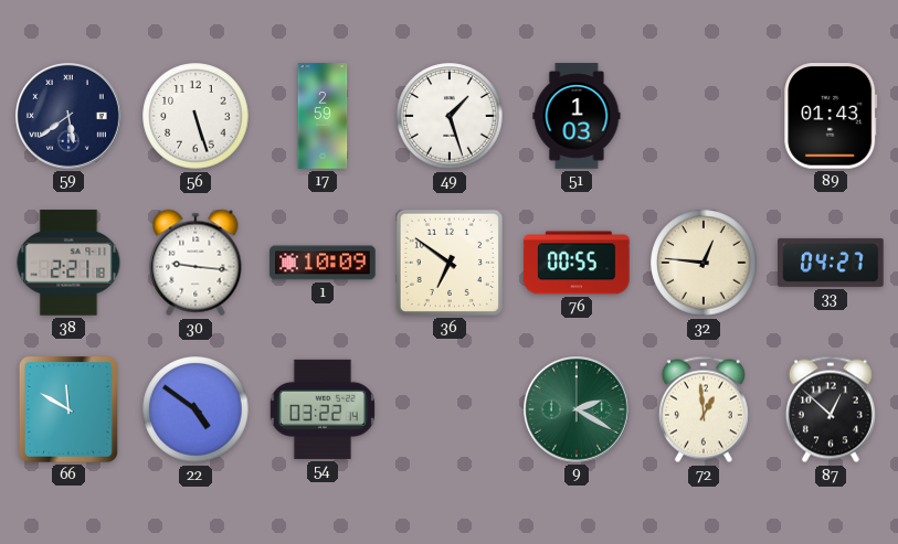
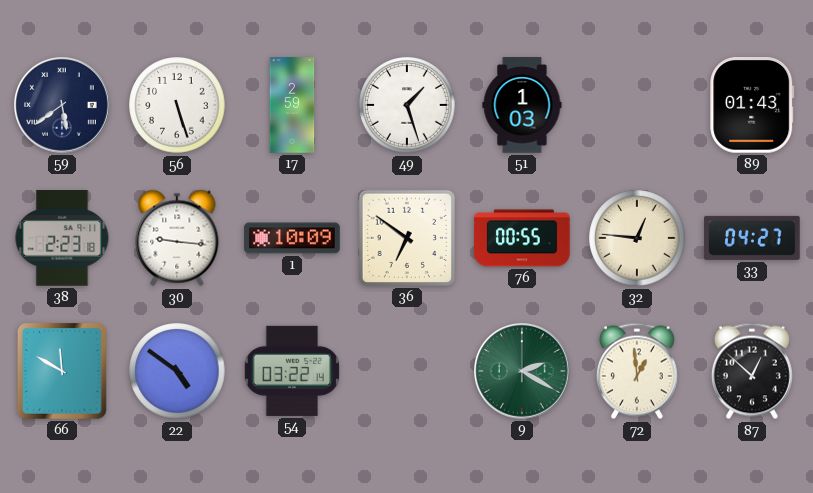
38: 2:21 -> 2:23 (62, 238)
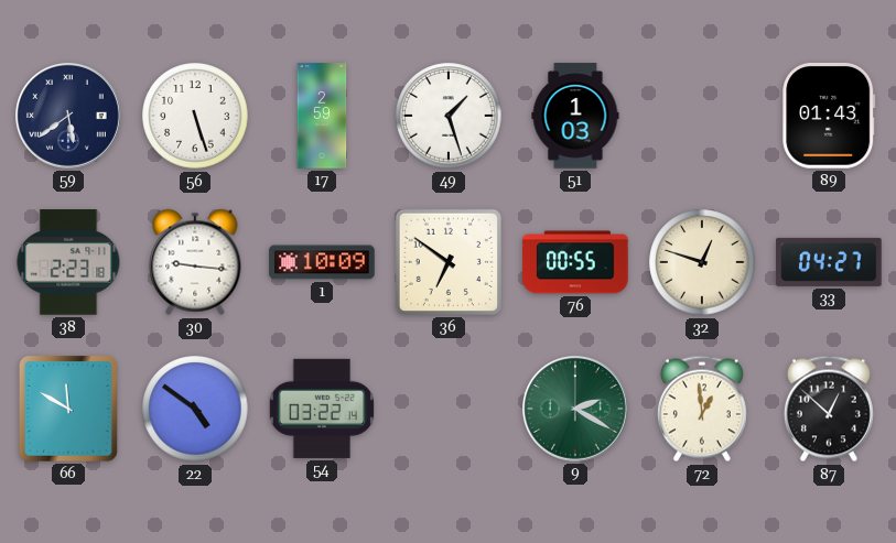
32: 12:46 -> 12:48 (702, 262)
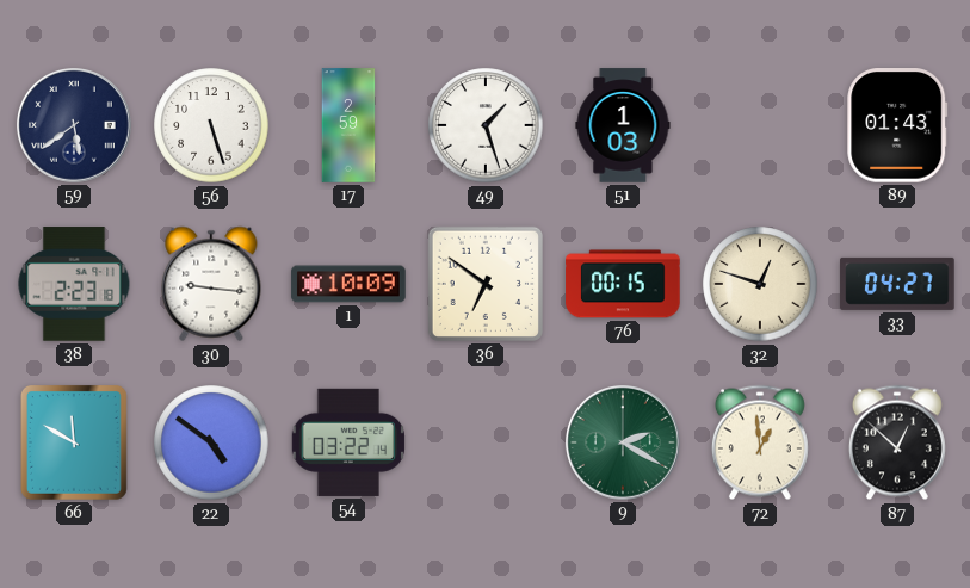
76: 00:55 -> 00:15 (623, 284)
